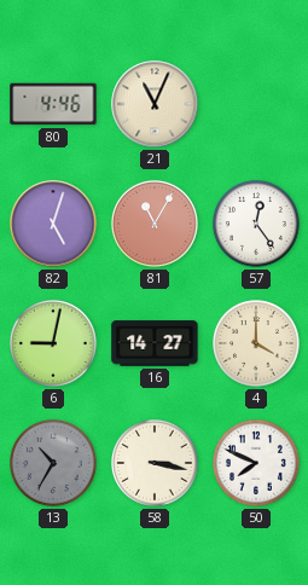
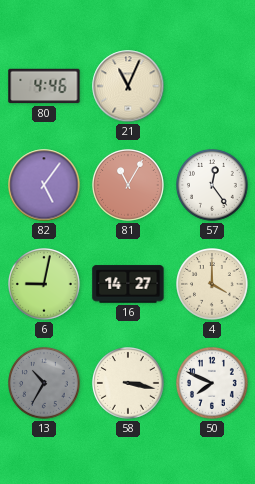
82: 5:03 -> 5:06 (44, 185)
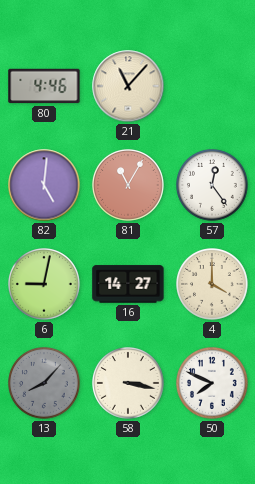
21: 11:04 -> 11:07 (128, 86)
82: 5:06 -> 5:01 (44, 185)
13: 10:35 -> 8:07 (45, 384)
